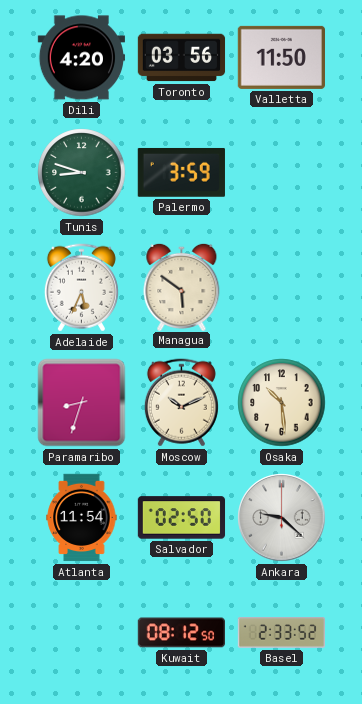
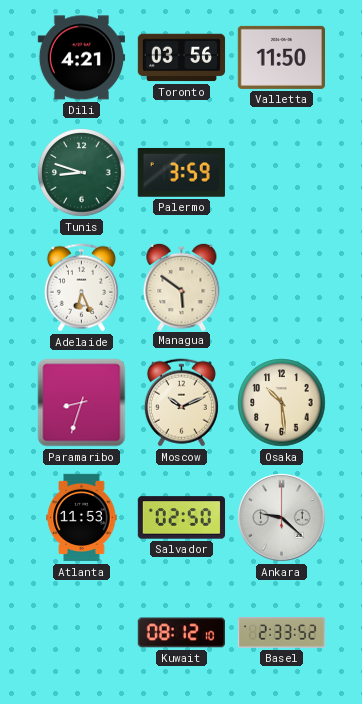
Dili: 4:20 -> 4:21 (81, 58)
Adelaide: 5:34 -> 6:26 (81, 288)
Atlanta: 11:54 -> 11:53 (82, 518)
Kuwait: 08:12:50 -> 08:12:10 (181, 633)
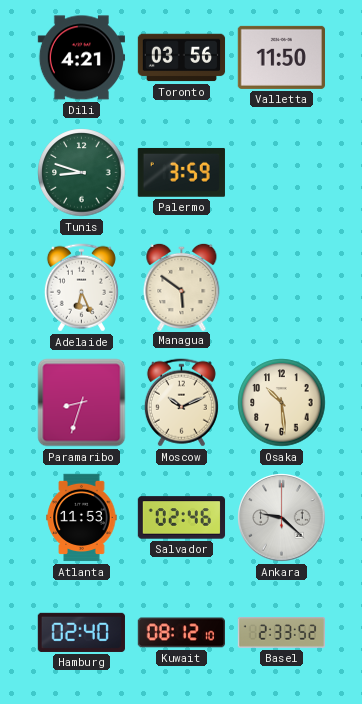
Salvador: 02:50 -> 02:46 (182, 518)
Hamburg: none -> 02:40 (81, 632)
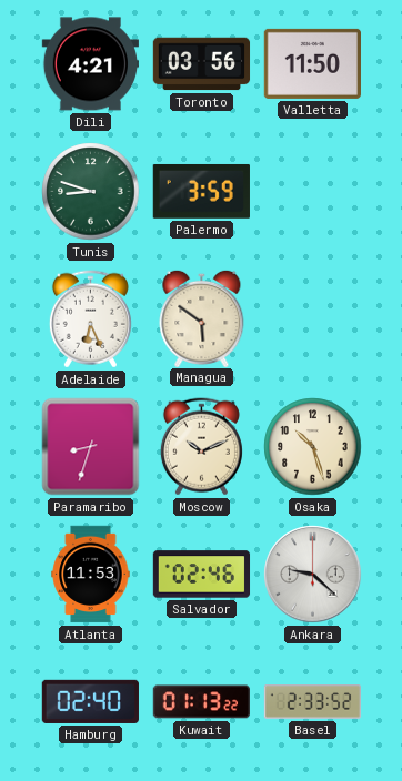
Osaka: 10:29 -> 10:27 (313, 447)
Kuwait: 08:12 -> 01:13 (201, 702)
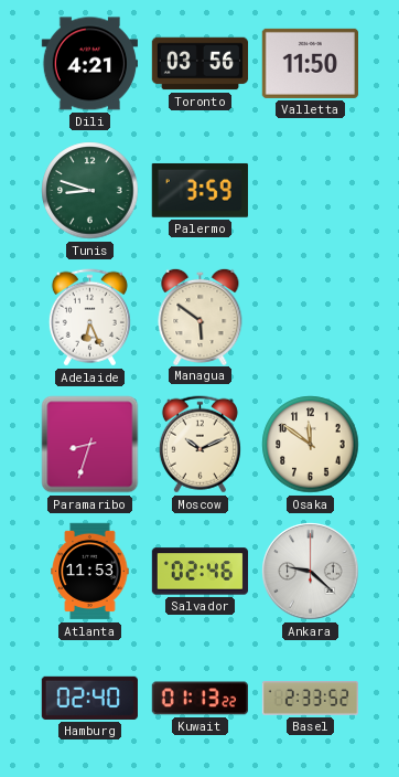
Osaka: 10:27 -> 11:51 (311, 445)
